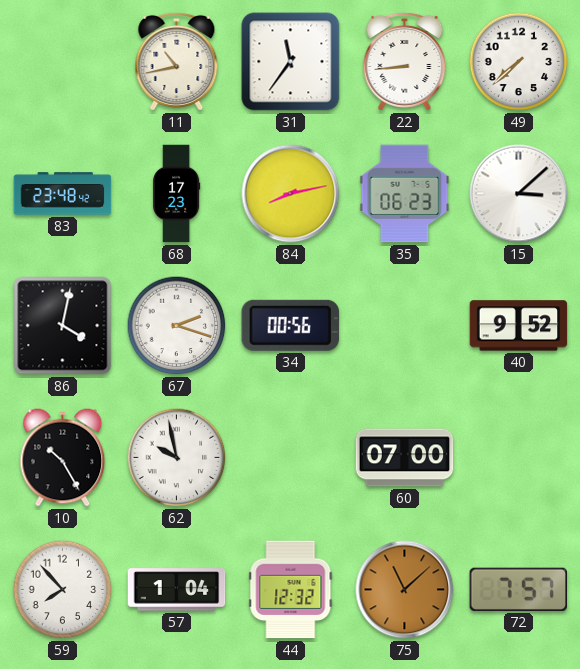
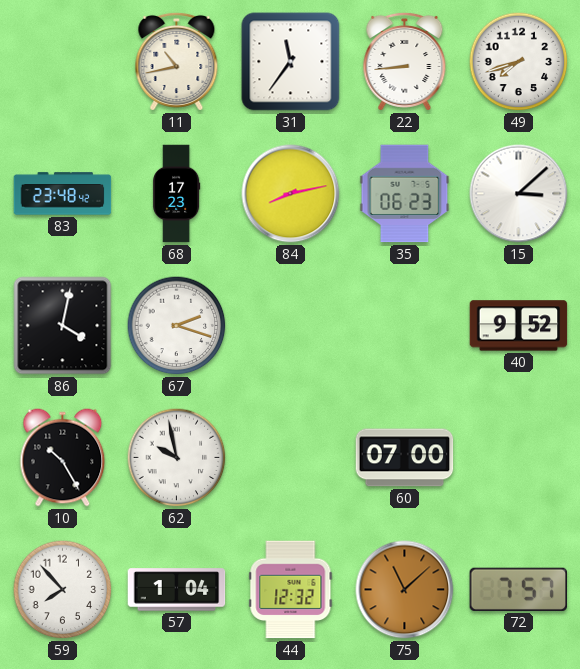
49: 7:38 -> 7:42 (519, 62)
34: 00:56 -> none (290, 325)
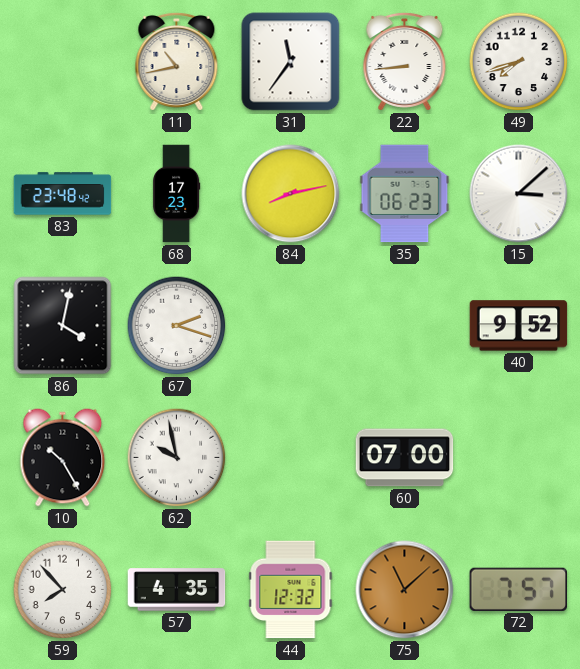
57: 1:04 -> 4:35 (177, 590)
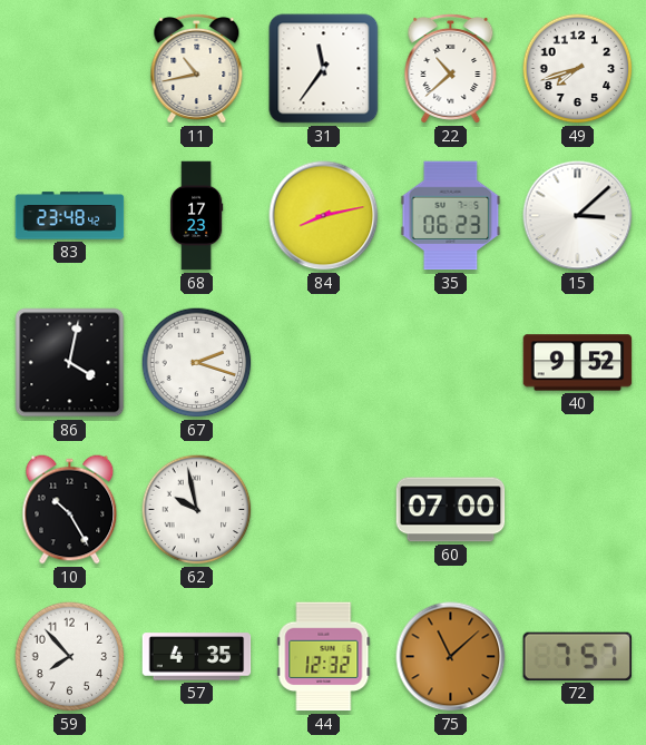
22: 8:44 -> 10:38 (451, 68)
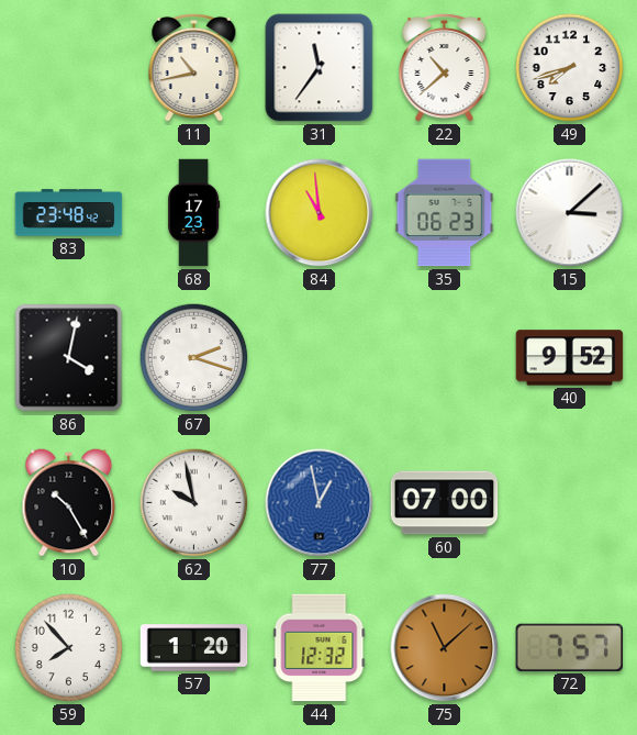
84: 8:13 -> 10:59 (320, 213)
77: none -> 12:58 (320, 503)
57: 4:35 -> 1:20 (194, 648)
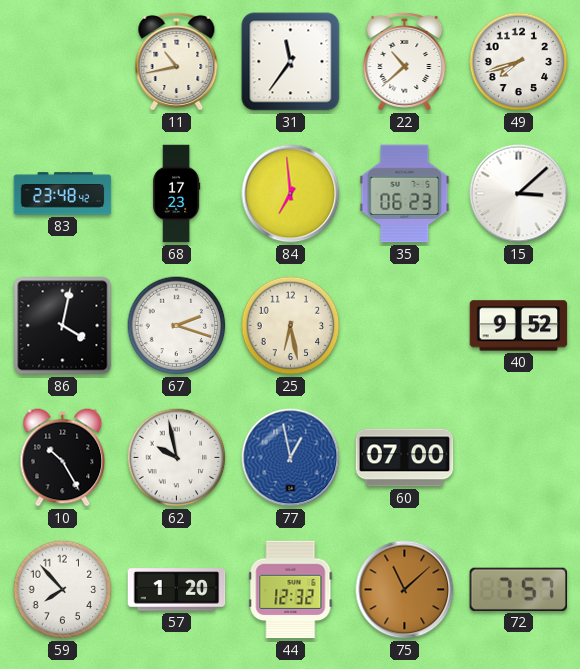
84: 10:59 -> 6:59 (291, 194)
25: none -> 6:28 (291, 326)
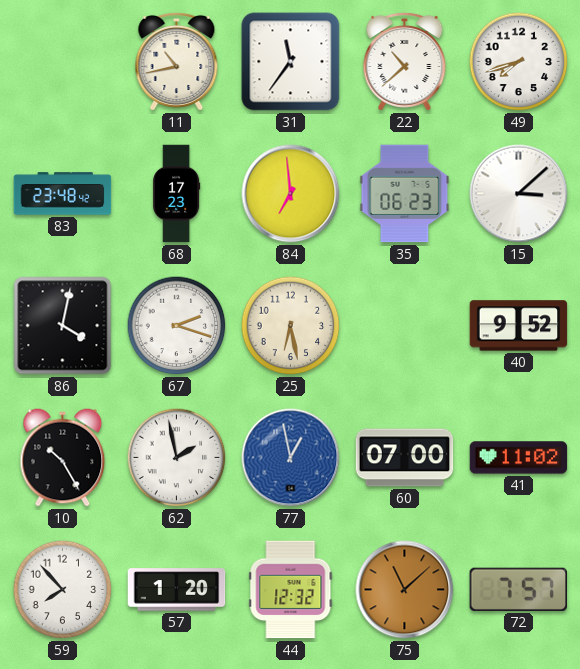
62: 9:58 -> 1:58 (177, 458)
41: none -> 11:02 (519, 458)
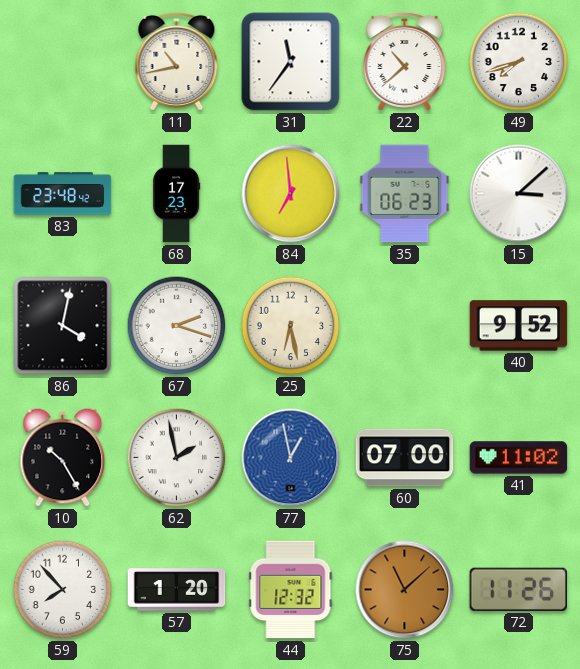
72: 7:57 -> 11:26 (518, 589)
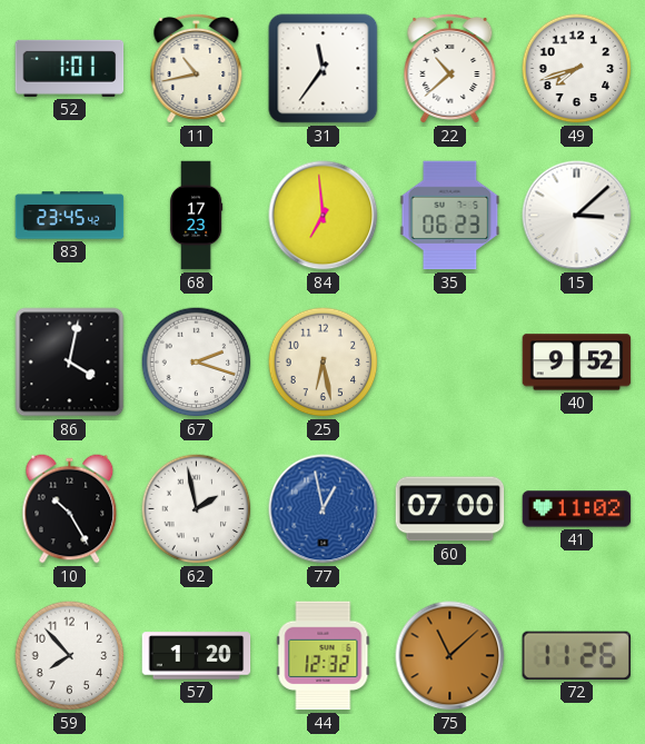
52: none -> 1:01 (70, 68)
83: 23:48 -> 23:45 (70, 216)
